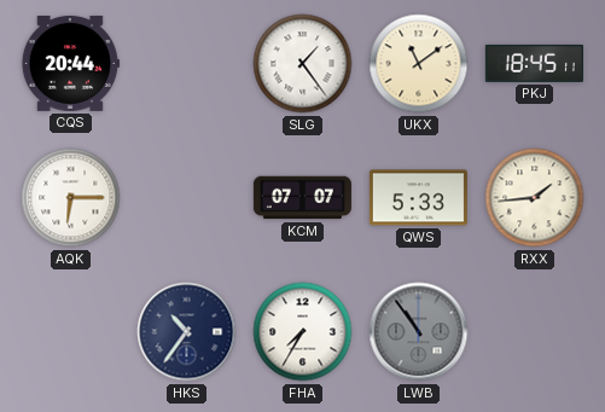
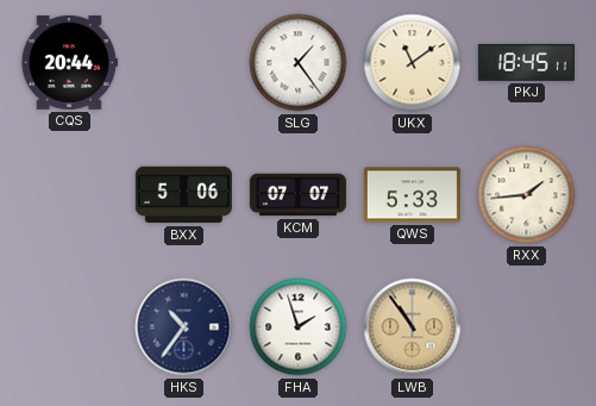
AQK: 6:15 -> none (71, 198)
BXX: none -> 5:06 (183, 195)
FHA: 7:35 -> 1:57 (299, 327)
LWB dial: grey -> champagne (413, 327)
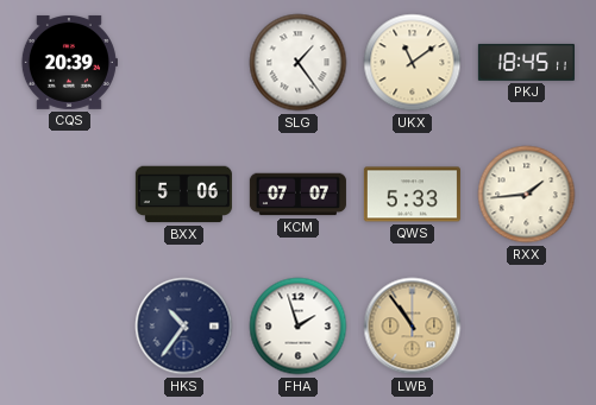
CQS: 20:44 -> 20:39 (69, 62)
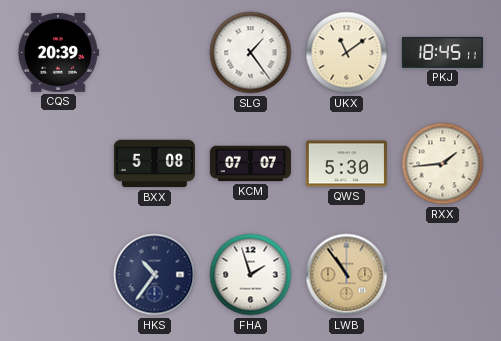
BXX: 5:06 -> 5:08 (154, 164)
QWS: 5:33 -> 5:30 (346, 164)
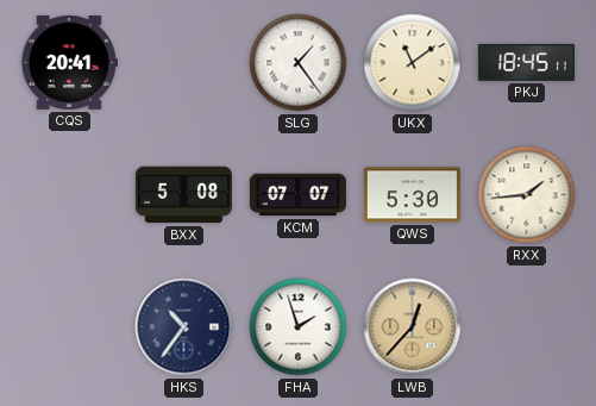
CQS: 20:39 -> 20:41 (69, 62)
LWB: 10:54 -> 12:37 (413, 327)
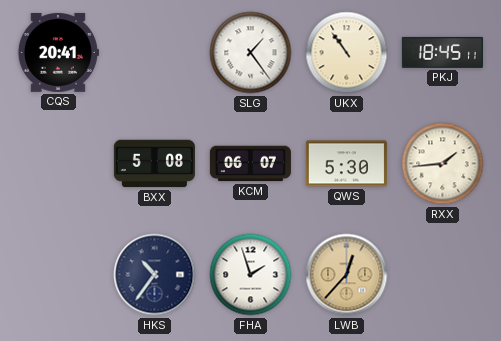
UKX: 11:09 -> 10:54 (347, 53)
KCM: 07:07 -> 06:07 (250, 164)
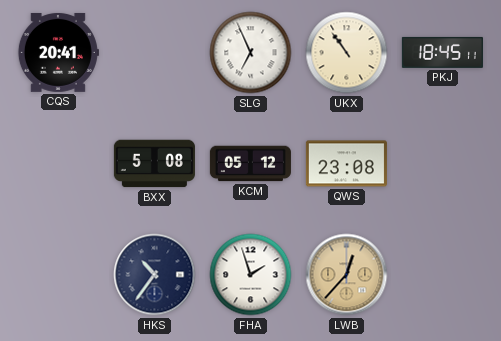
SLG: 1:24 -> 6:56 (251, 53)
KCM: 06:07 -> 05:12 (250, 164)
QWS: 5:30 -> 23:08 (346, 164)
RXX: 1:44 -> none (443, 164)
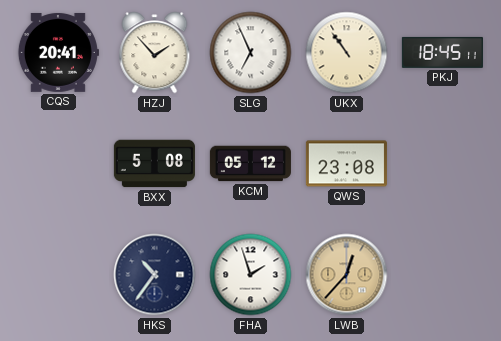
HZJ: none -> 1:53 (155, 53)
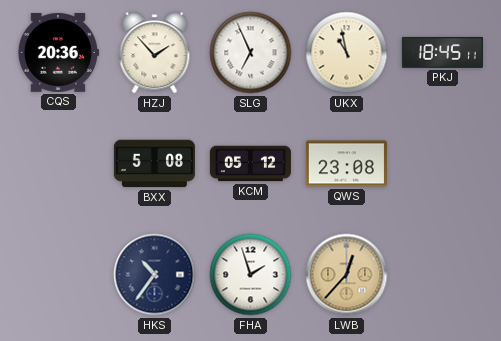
CQS: 20:41 -> 20:36 (58, 52)
UKX: 10:54 -> 10:58 (347, 53)
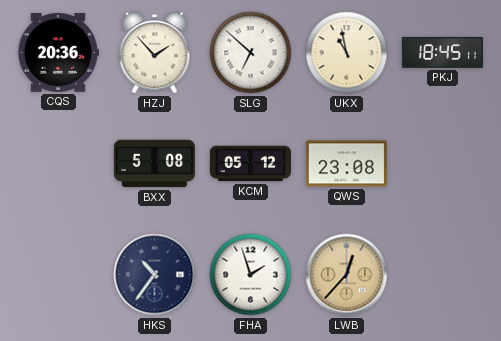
SLG: 6:56 -> 6:52 (251, 53)
